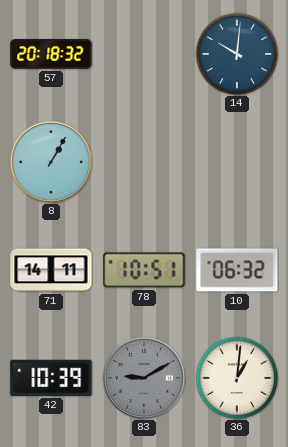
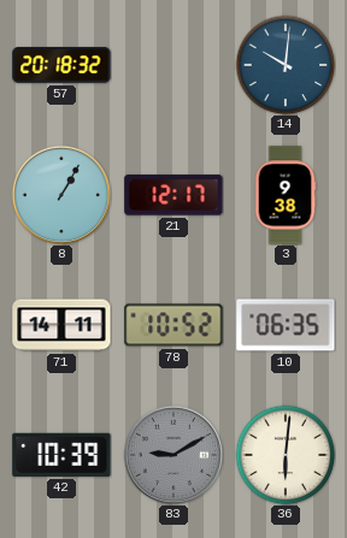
21: none -> 12:17 (173, 195)
3: none -> 9:38 (286, 195)
78: 10:51 -> 10:52 (173, 325)
10: 06:32 -> 06:35 (286, 325)
36: 1:01 -> 6:01 (286, 455)
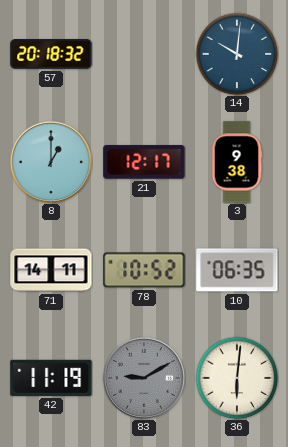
8: 1:05 -> 1:00 (51, 162)
42: 10:39 -> 11:19 (51, 378)
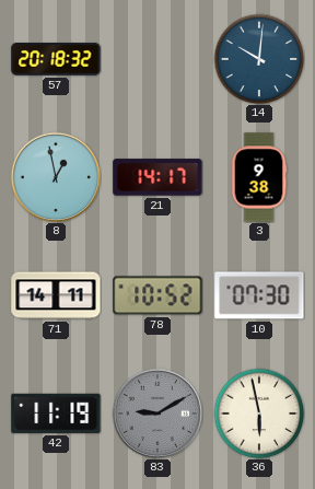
8: 1:00 -> 12:58 (56, 177)
21: 12:17 -> 14:17 (157, 177)
10: 06:35 -> 07:30 (259, 295)
36: 6:01 -> 5:58 (259, 414)
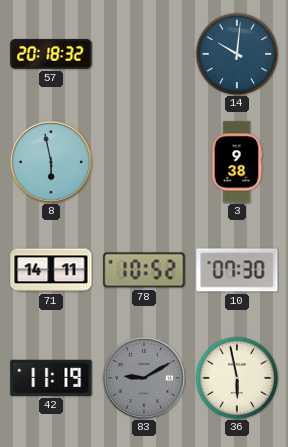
8: 12:58 -> 5:58 (51, 162)
21: 14:17 -> none (157, 177)
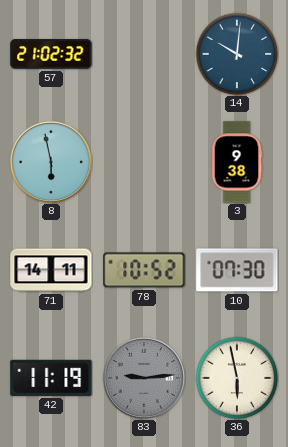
57: 20:18 -> 21:02 (51, 54)
83: 9:10 -> 9:14 (144, 378)
